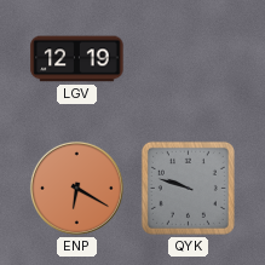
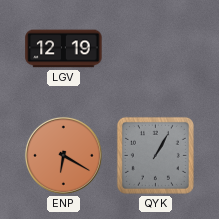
QYK: 9:48 -> 1:05 (155, 155)
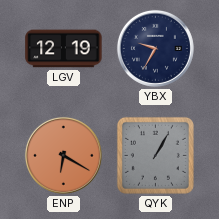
YBX: none -> 9:35 (155, 48)
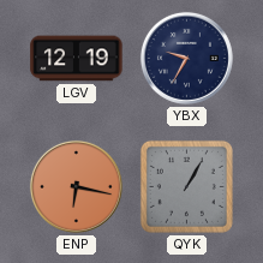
ENP: 6:20 -> 6:17 (76, 186)
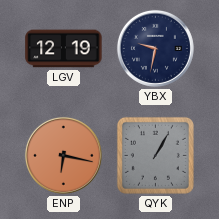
YBX: 9:35 -> 9:32 (155, 48)
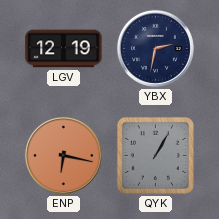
YBX: 9:32 -> 2:32 (155, 48)
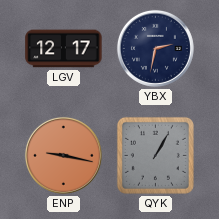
LGV: 12:19 -> 12:17 (64, 49)
ENP: 6:17 -> 9:17 (63, 155)
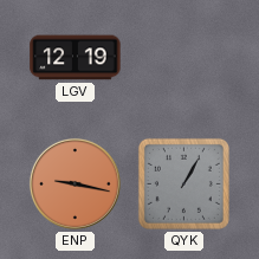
LGV: 12:17 -> 12:19 (76, 58)
YBX: 2:32 -> none (155, 48)
